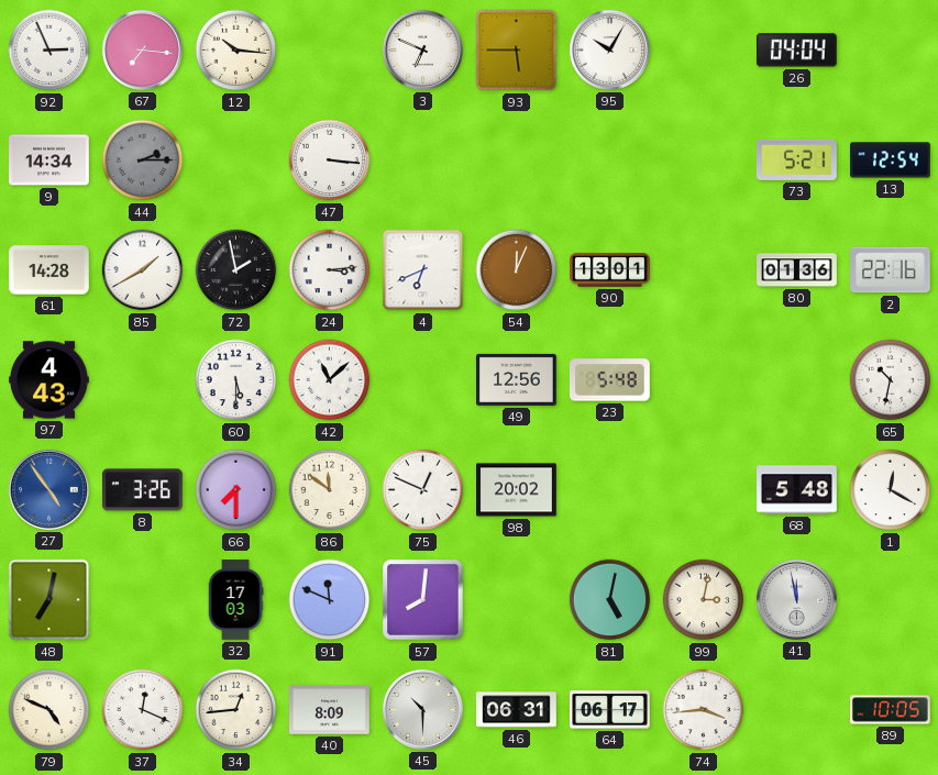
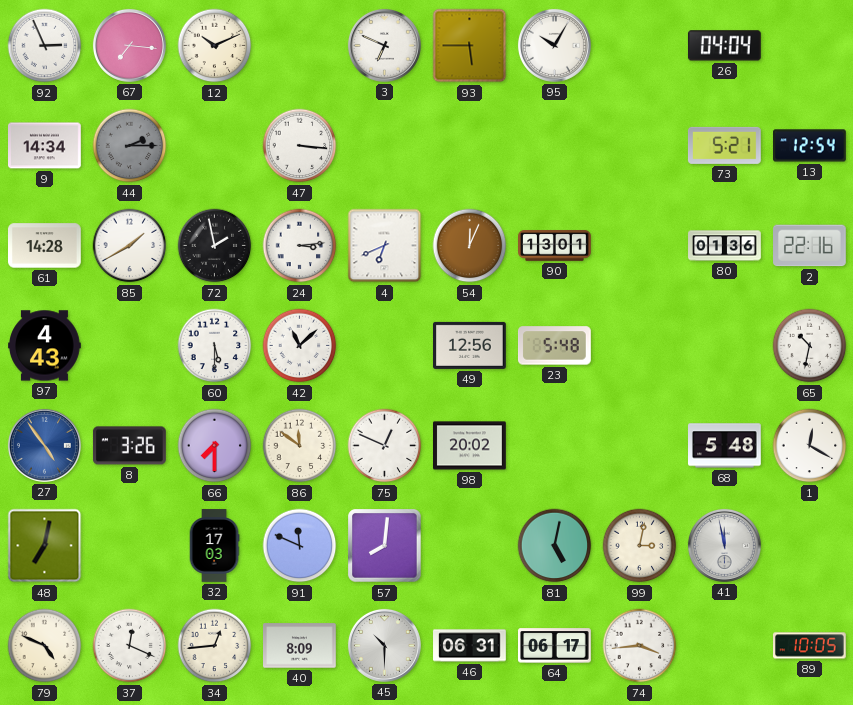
12: 10:16 -> 10:11 (215, 46)
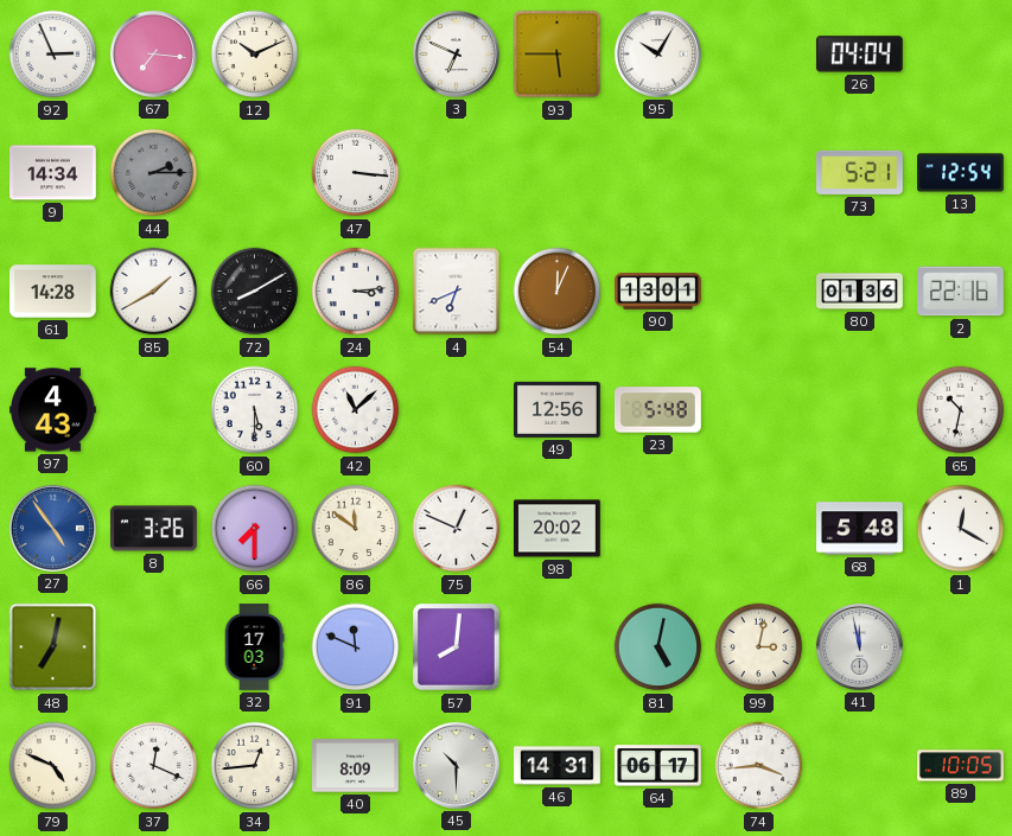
72: 1:58 -> 8:10 (255, 292)
46: 06:31 -> 14:31 (558, 766)
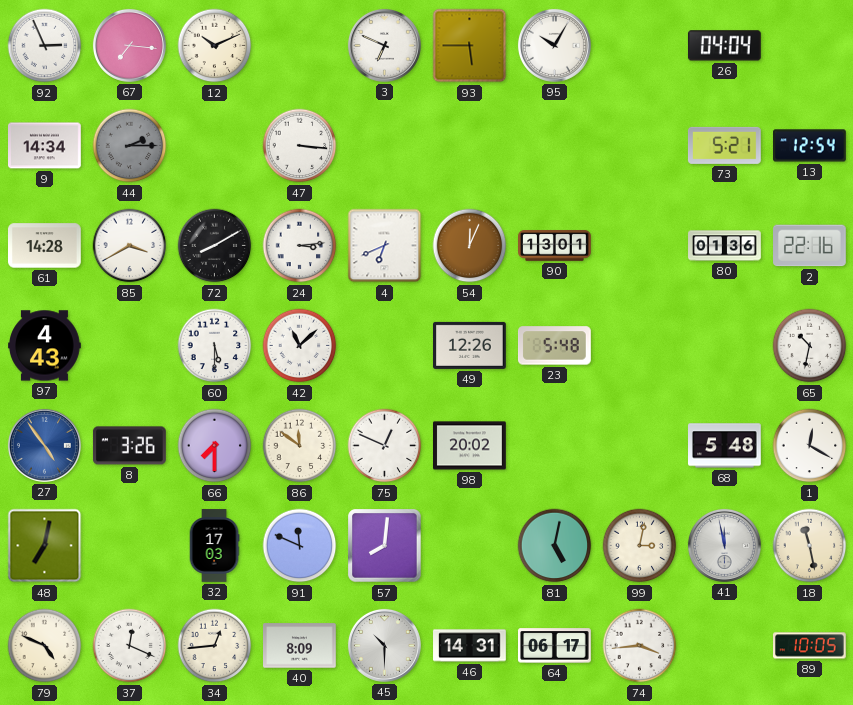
85: 1:40 -> 3:40 (130, 246)
49: 12:56 -> 12:26 (470, 345)
18: none -> 11:28 (810, 546)
